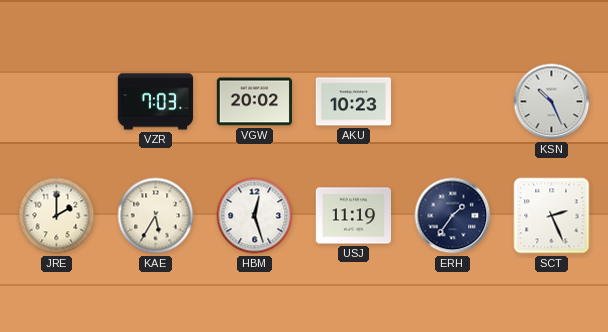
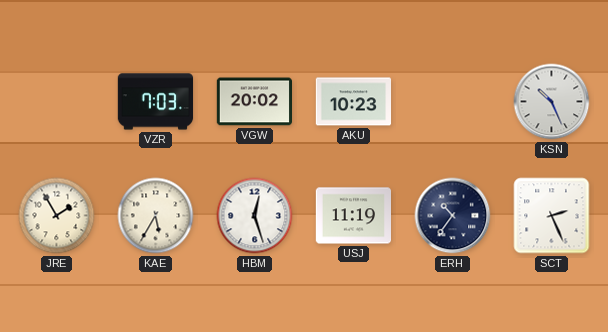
JRE: 2:00 -> 1:55 (57, 216)
ERH: 1:36 -> 10:36 (453, 216)
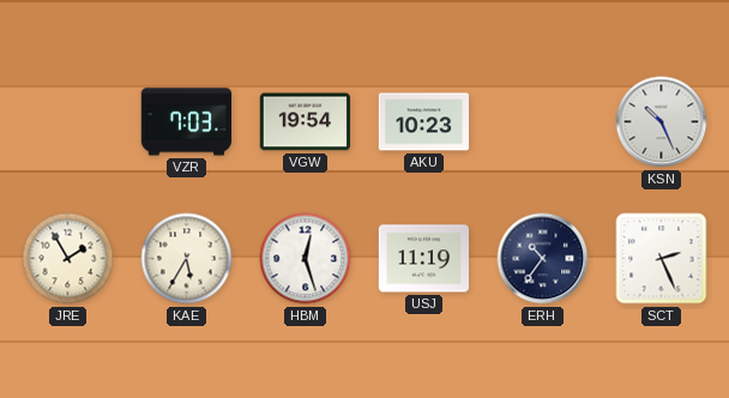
VGW: 20:02 -> 19:54 (305, 122)
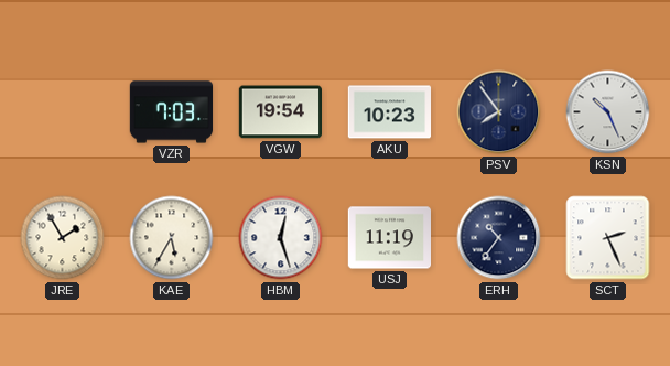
PSV: none -> 7:54 (499, 112)
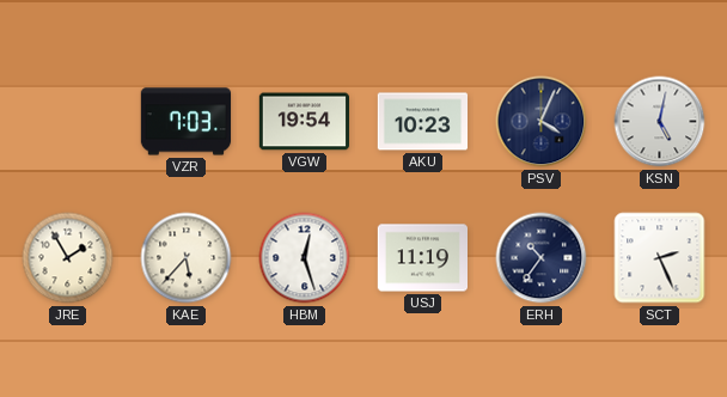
PSV: 7:54 -> 4:04 (542, 122)
KSN: 10:26 -> 5:02 (660, 122)
KAE: 5:35 -> 5:37 (187, 258)
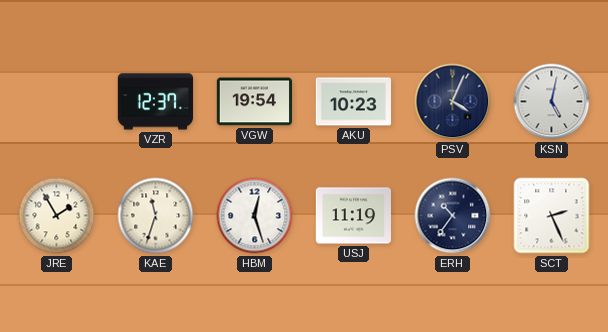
VZR: 7:03 -> 12:37 (156, 102)
KAE: 5:37 -> 11:33 (156, 216)
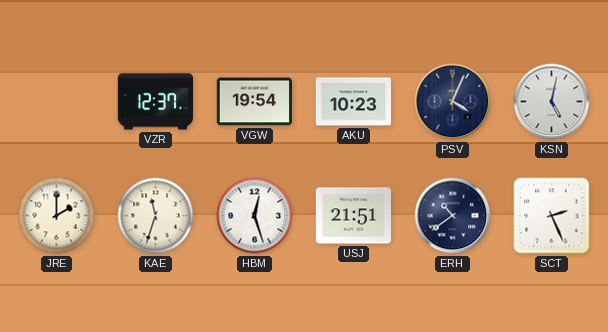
JRE: 1:55 -> 2:00 (57, 216)
USJ: 11:19 -> 21:51 (354, 216)
ERH: 10:36 -> 10:39 (453, 216)
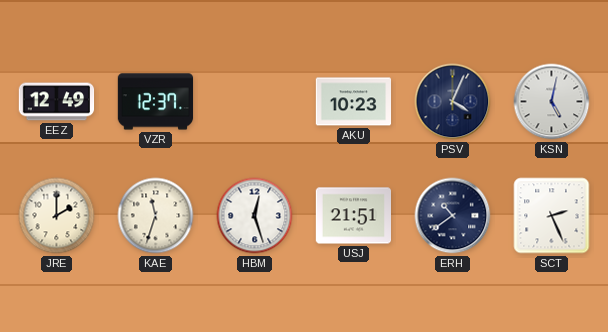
EEZ: none -> 12:49 (57, 102)
VGW: 19:54 -> none (254, 102)
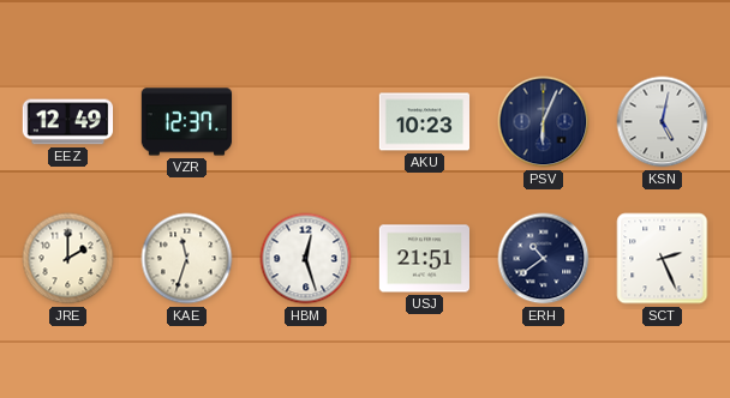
PSV: 4:04 -> 6:04 (544, 122)
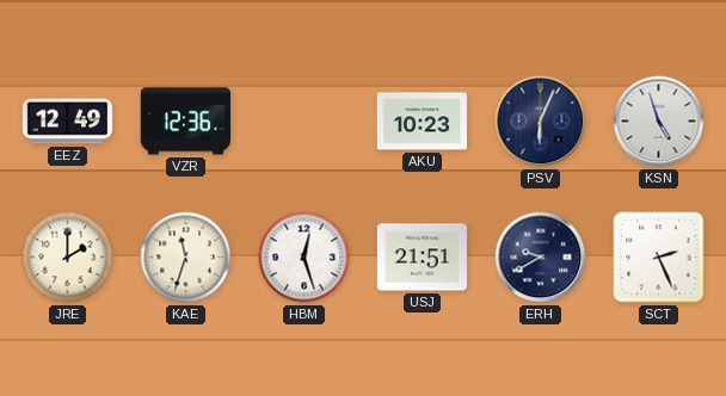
VZR: 12:37 -> 12:36 (186, 122)
KSN: 5:02 -> 4:57 (659, 122)
ERH: 10:39 -> 9:40 (541, 258)
